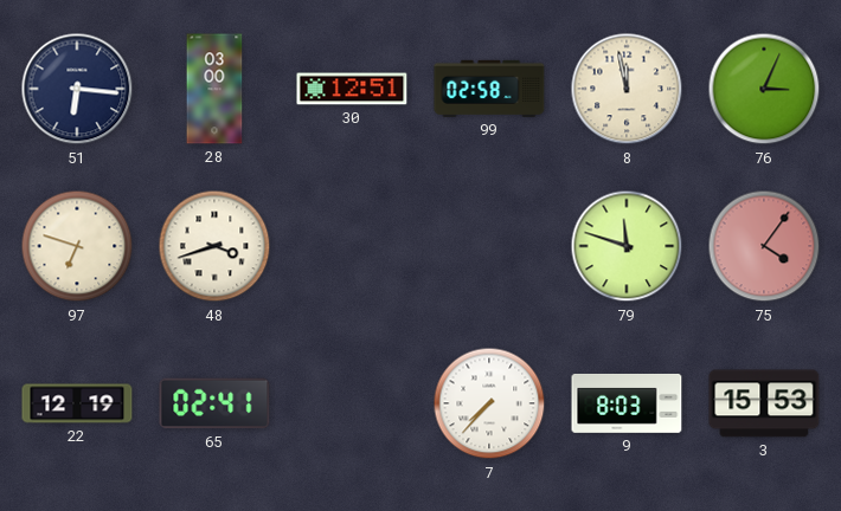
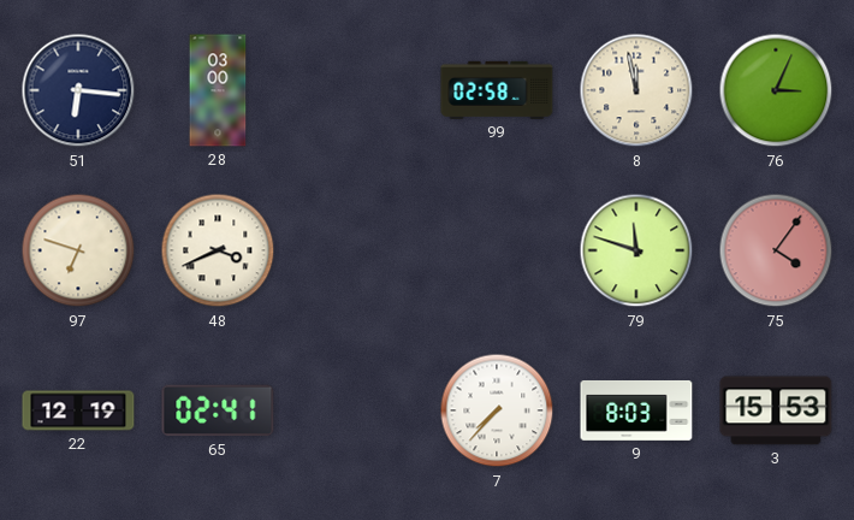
30: 12:51 -> none (352, 89)
48: 3:42 -> 3:41 (218, 250)
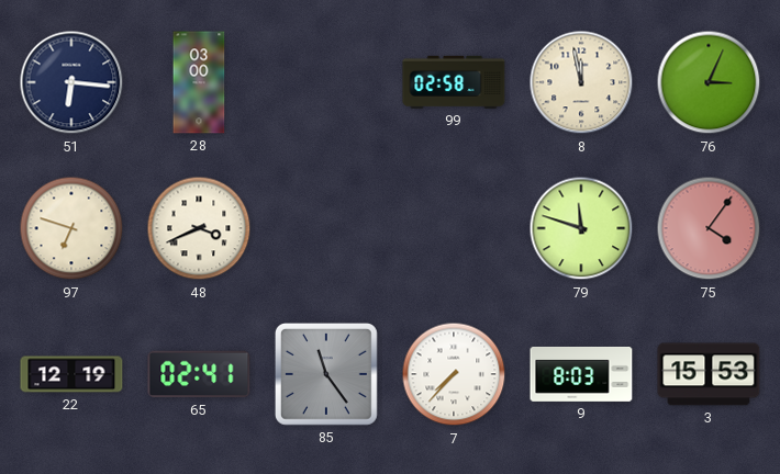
85: none -> 11:24 (326, 374)
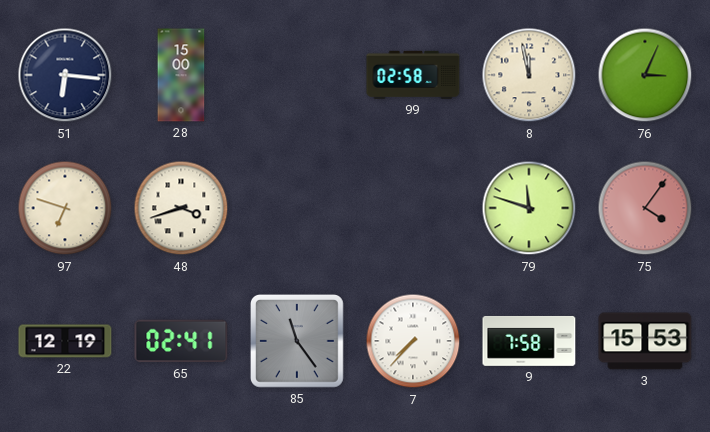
28: 03:00 -> 15:00 (181, 75)
48: 3:41 -> 3:42 (181, 208)
9: 8:03 -> 7:58 (529, 341)
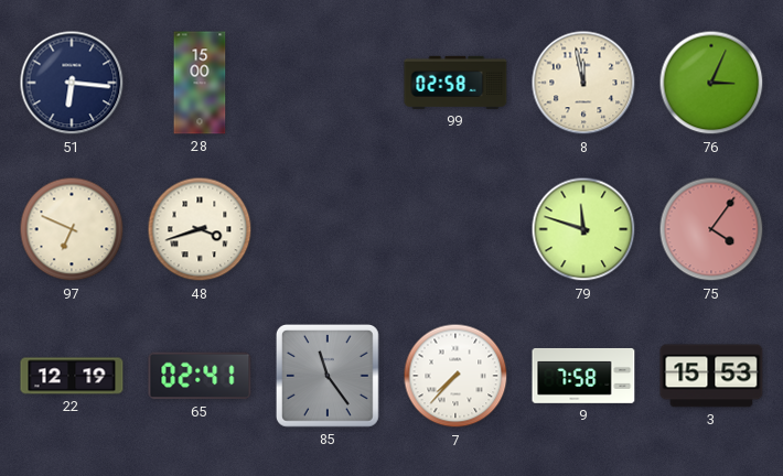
97: 6:48 -> 6:49 (72, 229)
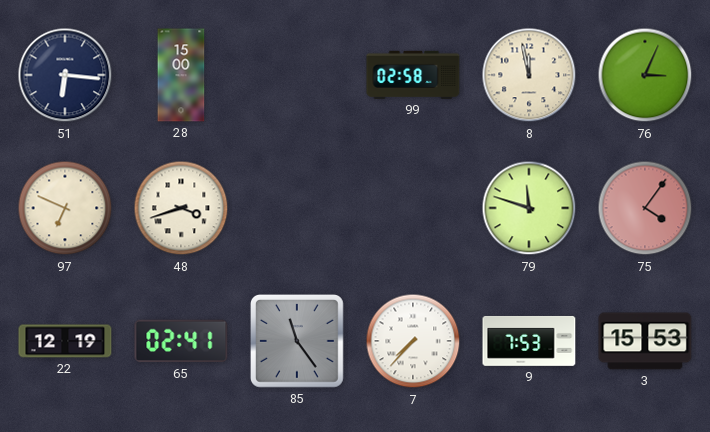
9: 7:58 -> 7:53 (529, 341)
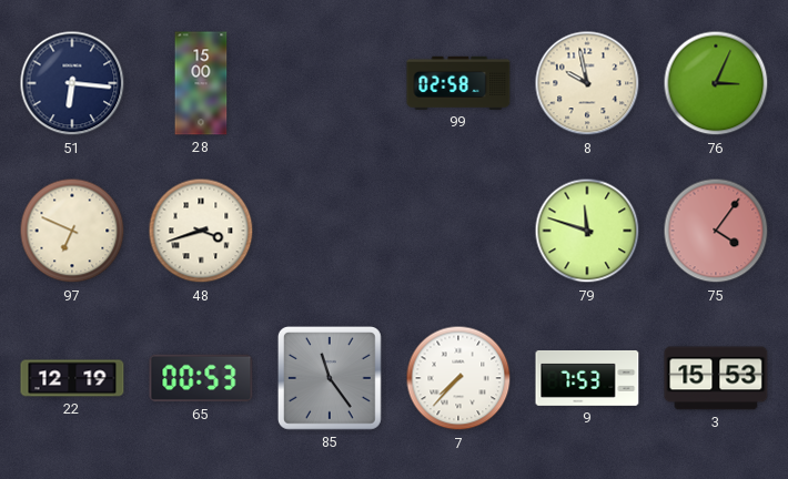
8: 11:58 -> 9:58 (587, 83)
65: 02:41 -> 00:53 (201, 378)
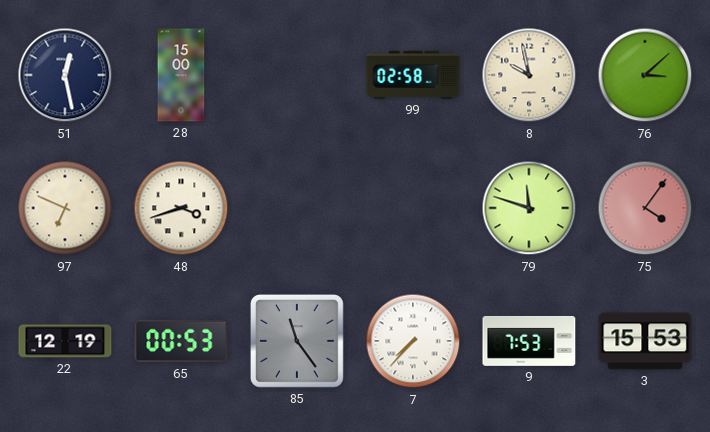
51: 6:16 -> 12:28 (65, 75)
76: 3:04 -> 3:08 (645, 75)
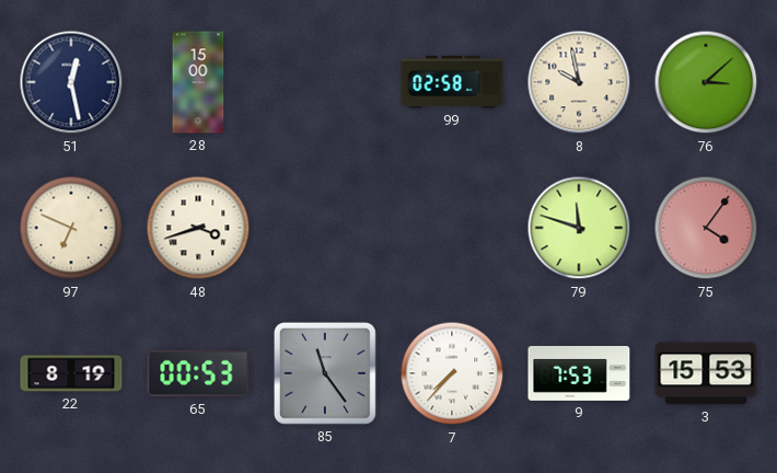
22: 12:19 -> 8:19 (71, 373)
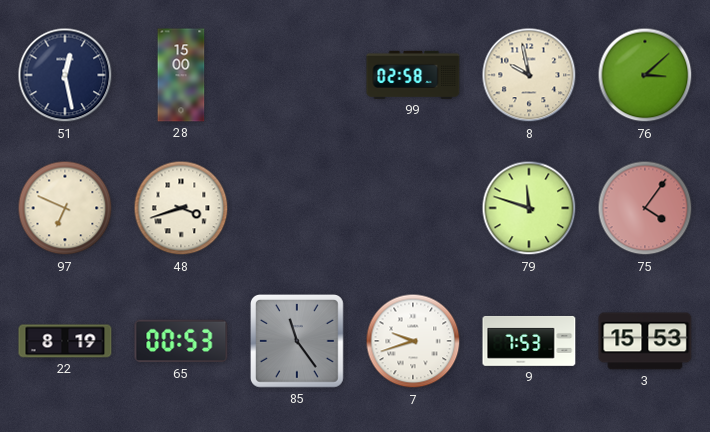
7: 7:37 -> 9:42 (413, 341)
